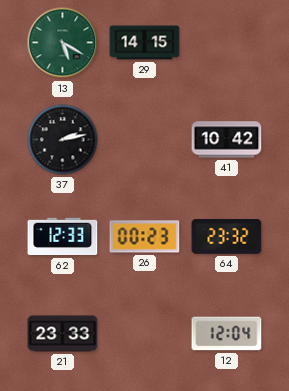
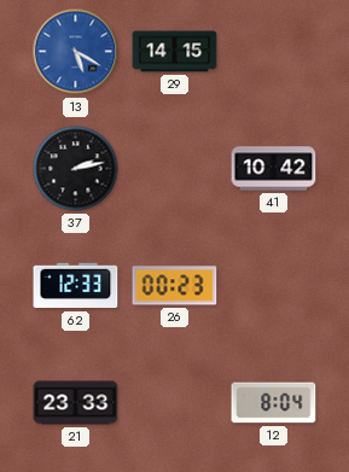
13 dial: green -> blue (76, 52)
64: 23:32 -> none (227, 237)
12: 12:04 -> 8:04 (274, 403)
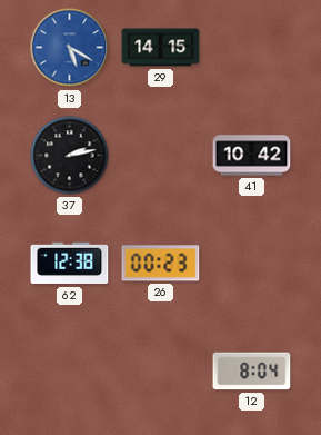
62: 12:33 -> 12:38 (70, 264)
21: 23:33 -> none (76, 403)
